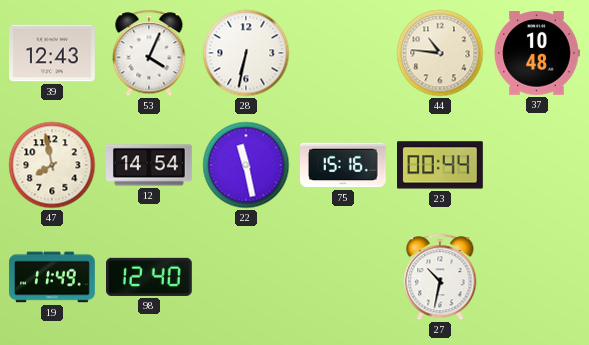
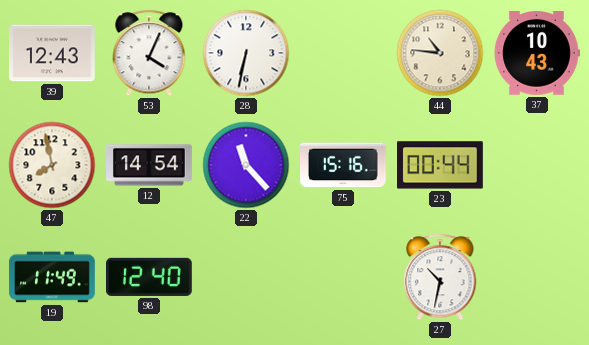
37: 10:48 -> 10:43 (537, 53)
22: 11:28 -> 11:23 (246, 165)
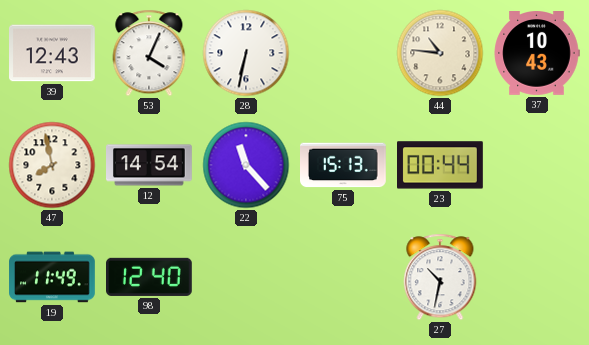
75: 15:16 -> 15:13 (344, 165)
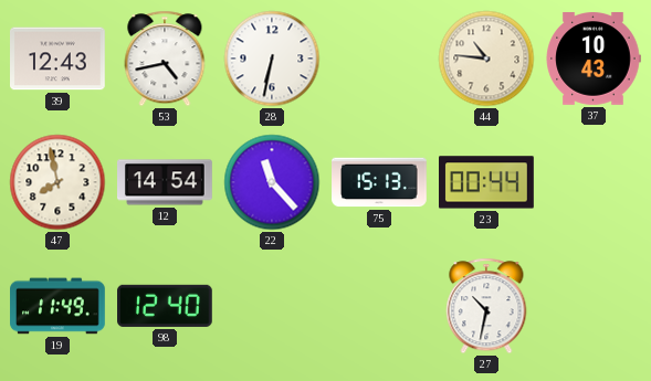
53: 4:04 -> 4:43 (165, 59)
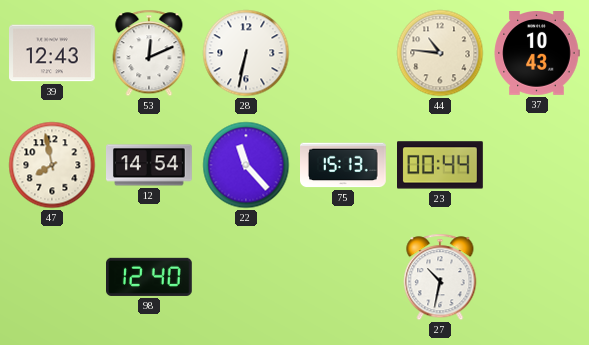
53: 4:43 -> 12:11 (149, 53)
19: 11:49 -> none (57, 306)
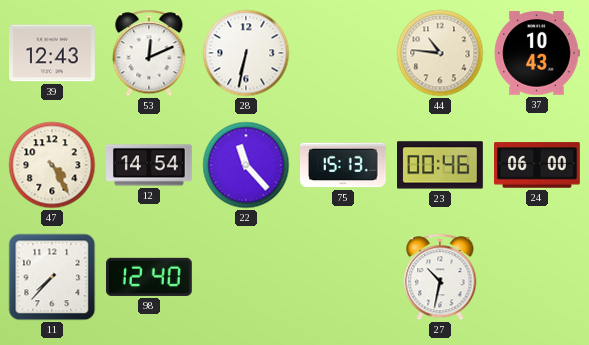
47: 7:58 -> 4:25 (52, 165)
23: 00:44 -> 00:46 (441, 165)
24: none -> 06:00 (537, 165)
11: none -> 7:37 (52, 277)
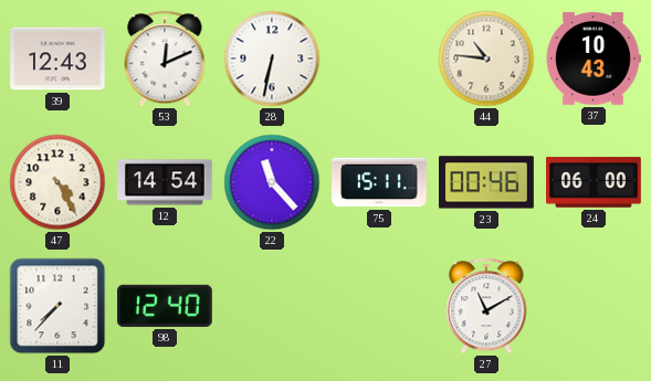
75: 15:13 -> 15:11 (380, 182)
27: 10:32 -> 11:10 (486, 306)
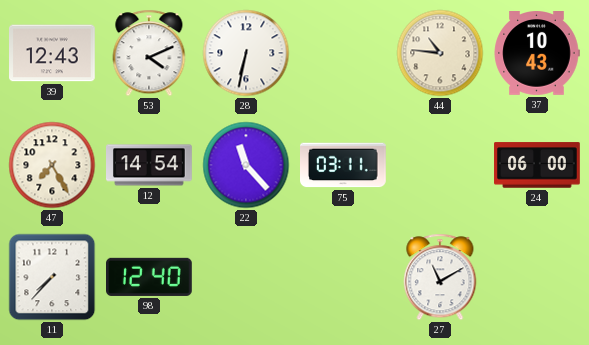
53: 12:11 -> 4:11 (149, 53)
47: 4:25 -> 7:25 (52, 165)
75: 15:11 -> 03:11 (344, 165)
23: 00:46 -> none (487, 182)
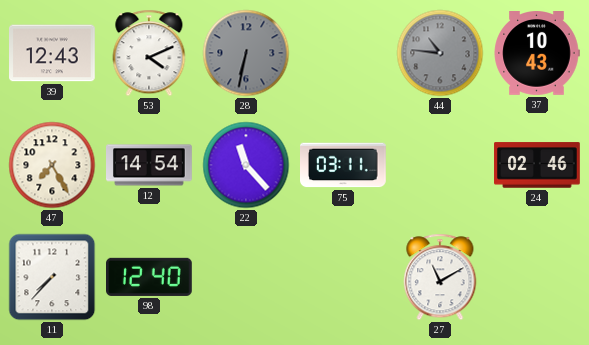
28 dial: white -> grey (246, 53)
44 dial: cream -> grey (440, 53)
24: 06:00 -> 02:46 (537, 165)
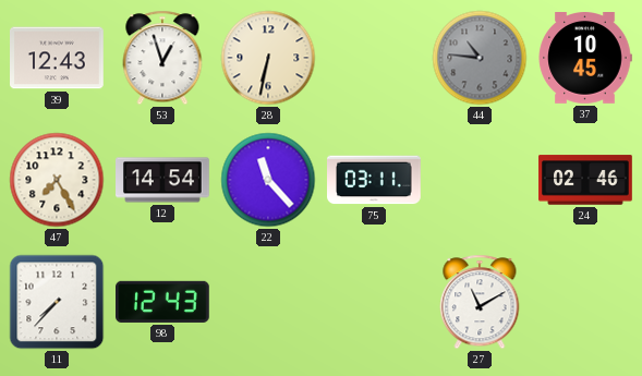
53: 4:11 -> 12:57 (162, 58)
28 dial: grey -> cream (268, 58)
37: 10:43 -> 10:45 (585, 58)
98: 12:40 -> 12:43 (163, 302)
